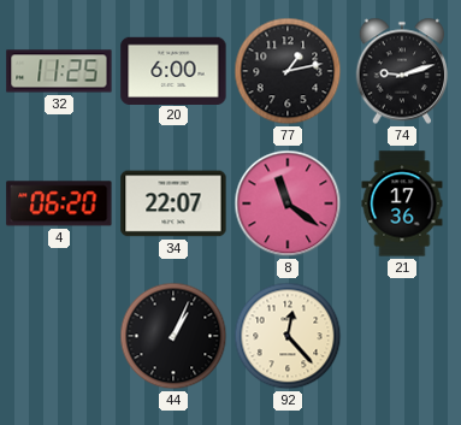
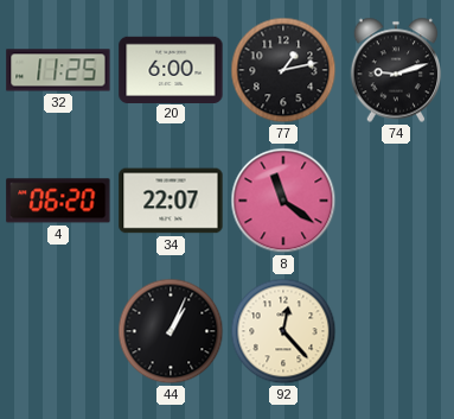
21: 17:36 -> none (402, 203)
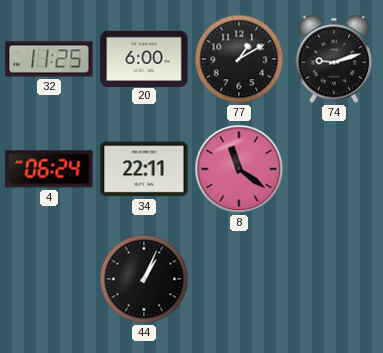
77: 1:13 -> 1:10 (239, 59)
4: 06:20 -> 06:24 (49, 169)
34: 22:07 -> 22:11 (144, 169)
92: 12:23 -> none (283, 331)
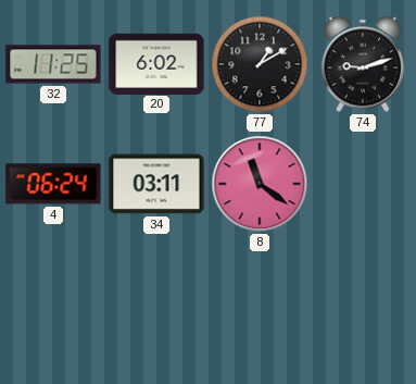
20: 6:00 -> 6:02 (156, 63)
34: 22:11 -> 03:11 (156, 184)
44: 1:04 -> none (144, 279)
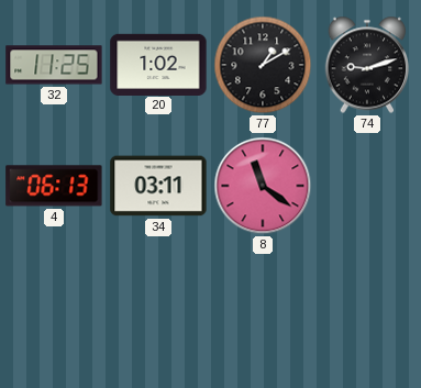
20: 6:02 -> 1:02 (158, 64)
4: 06:24 -> 06:13 (54, 186)
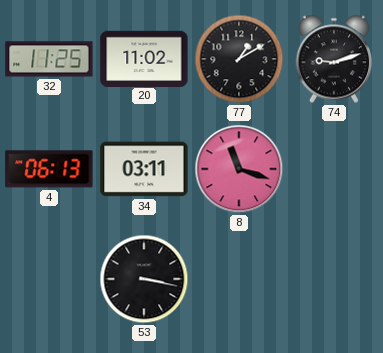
20: 1:02 -> 11:02 (144, 58)
8: 11:21 -> 11:18 (239, 169)
53: none -> 3:17 (144, 279)
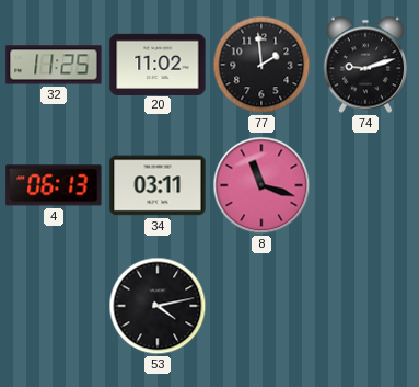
77: 1:10 -> 1:59 (261, 65)
53: 3:17 -> 4:13 (158, 306)
